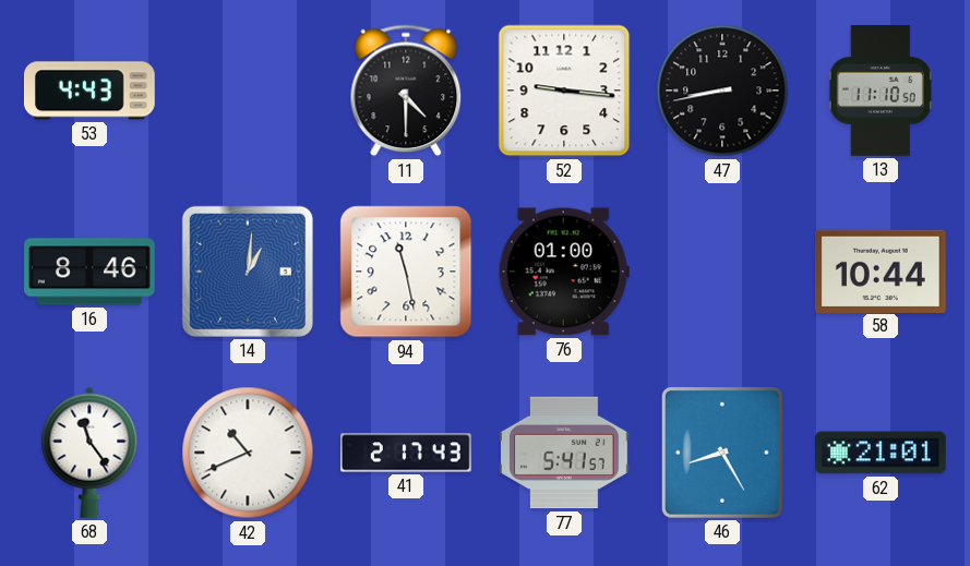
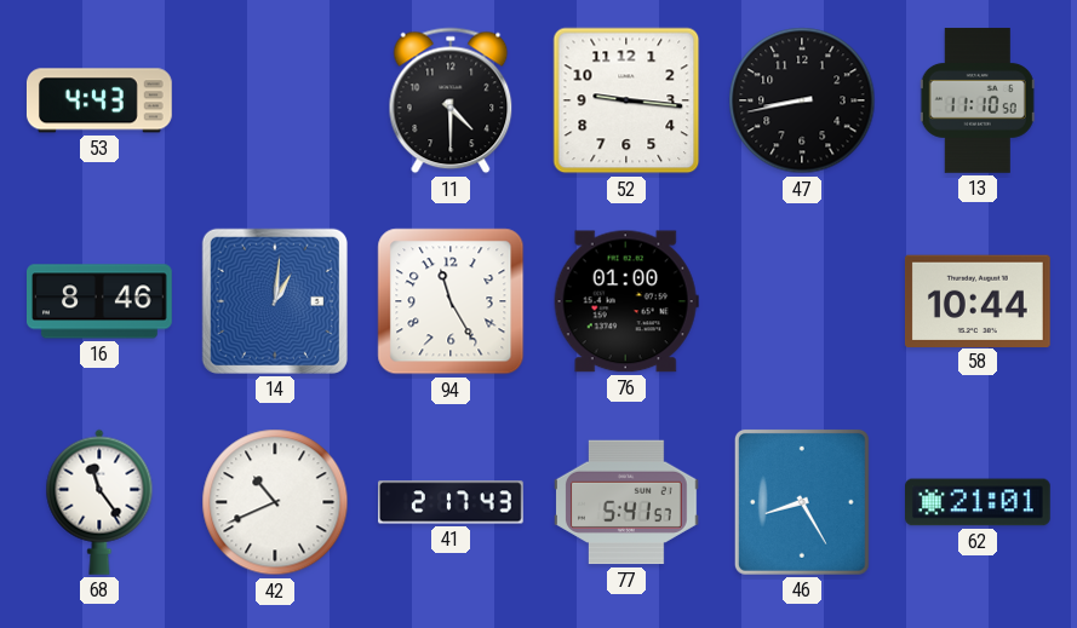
94: 11:28 -> 11:25 (451, 301)
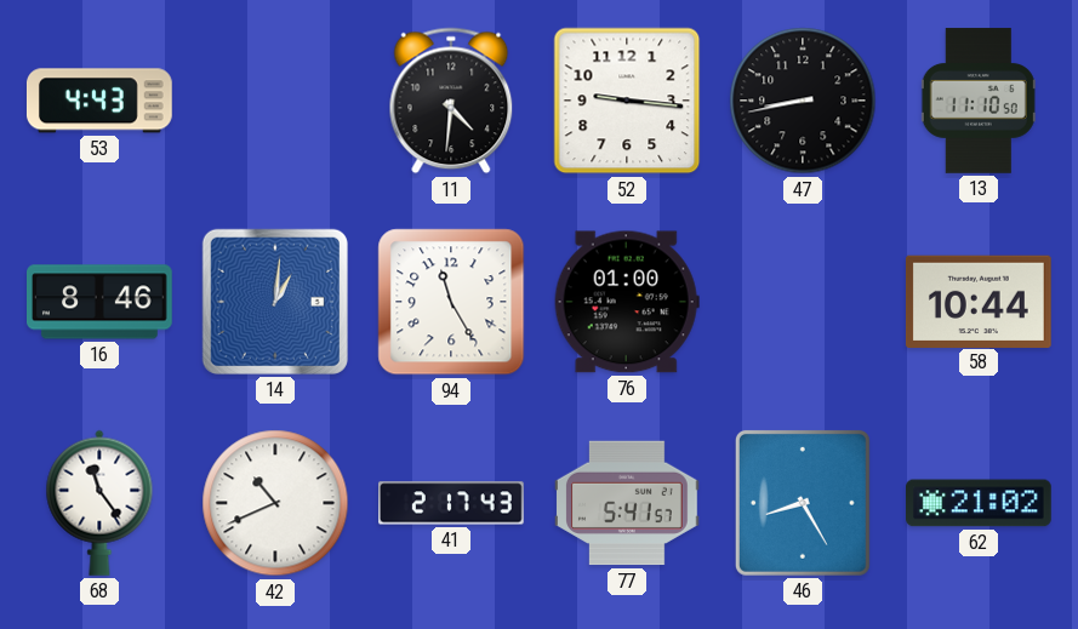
11: 4:30 -> 4:31 (451, 101)
62: 21:01 -> 21:02 (980, 503)
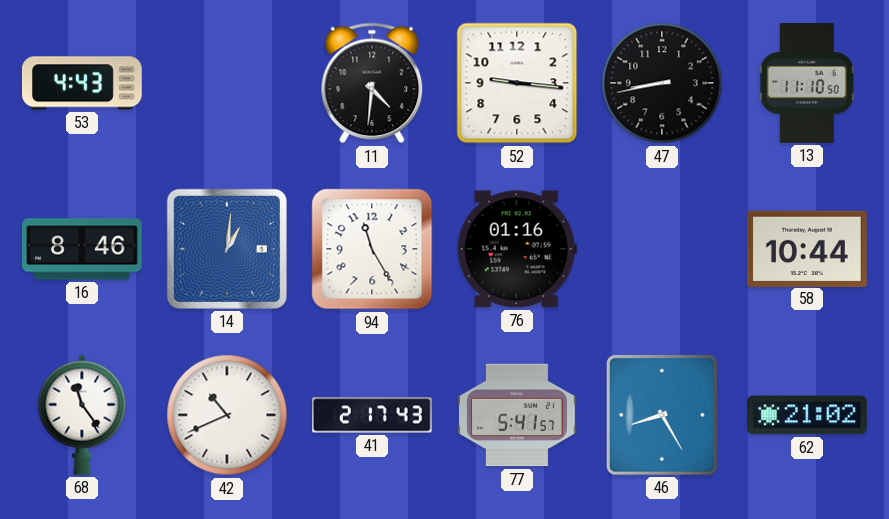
76: 01:00 -> 01:16 (517, 249)
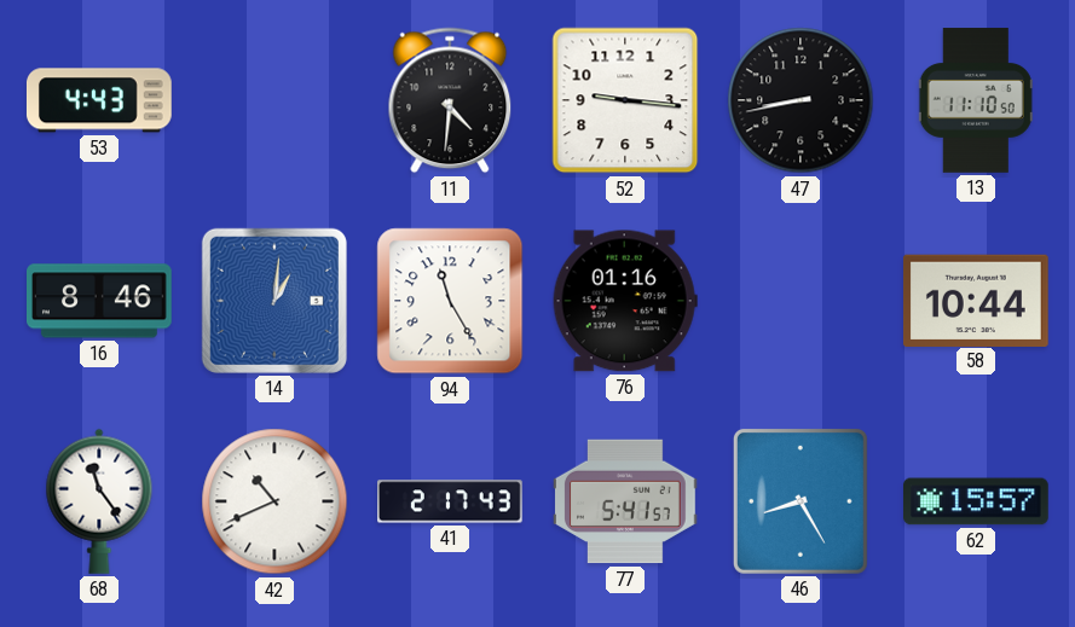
62: 21:02 -> 15:57 (977, 501)
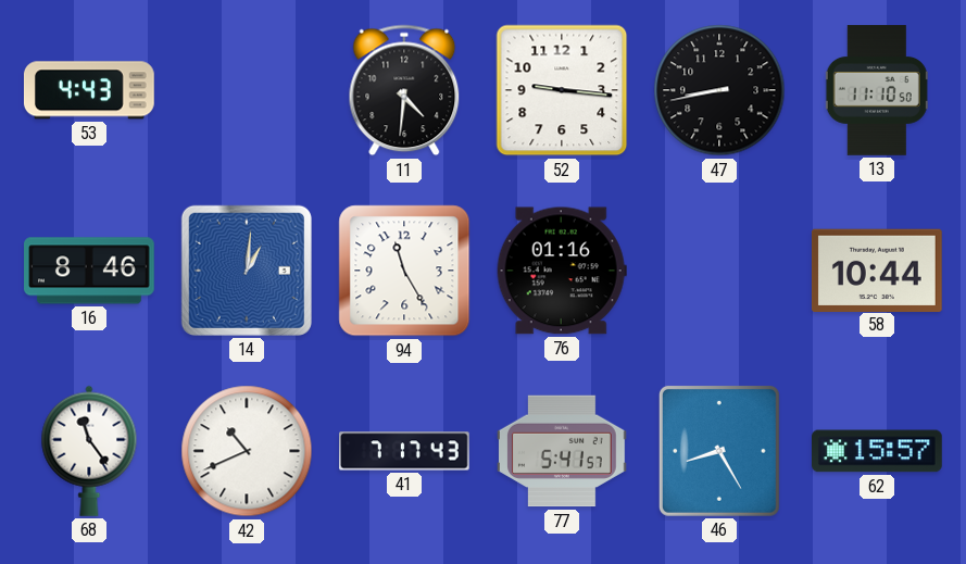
41: 2:17 -> 7:17 (405, 451)
